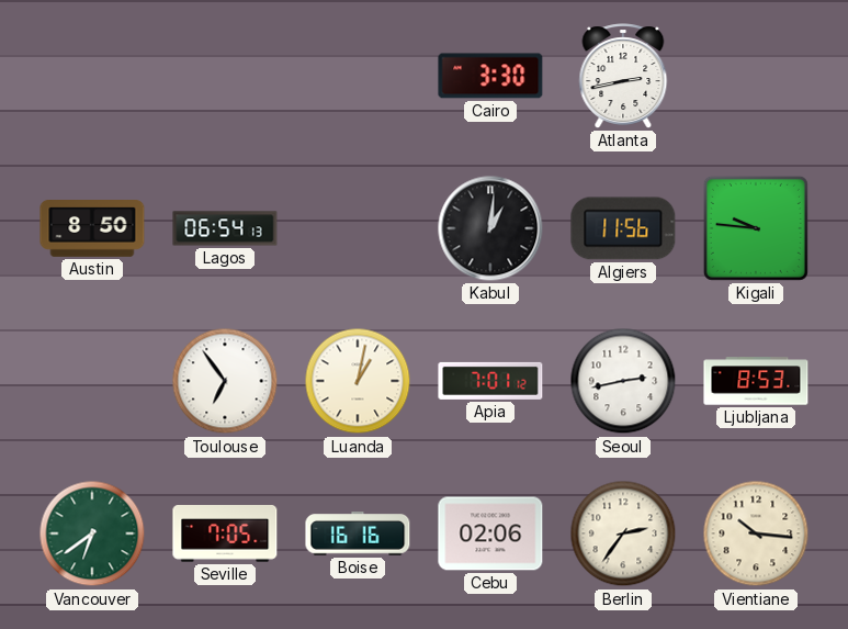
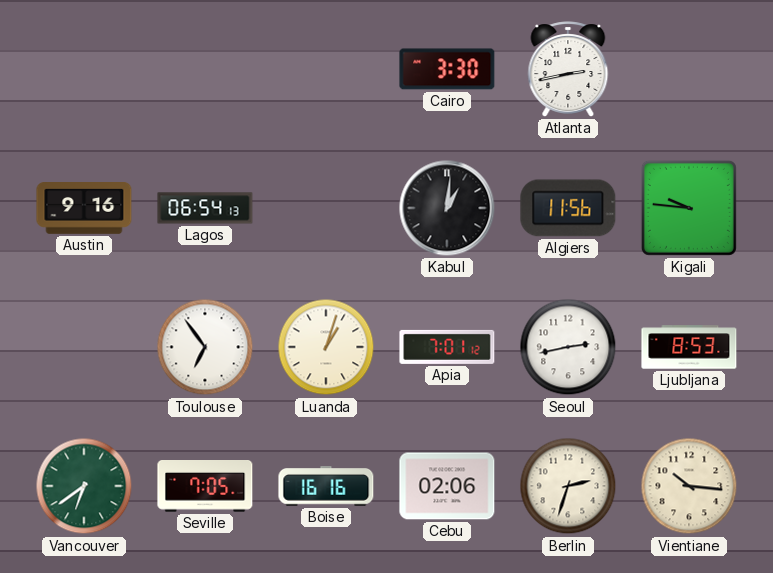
Austin: 8:50 -> 9:16 (84, 209)
Luanda: 1:02 -> 1:03 (326, 347)
Berlin: 2:36 -> 2:33 (568, 486)
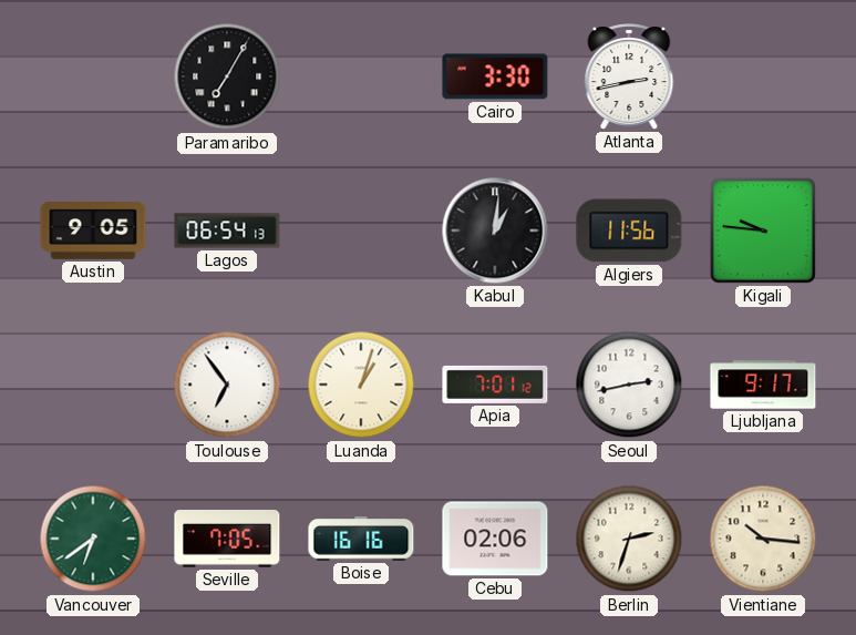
Paramaribo: none -> 7:05 (227, 76)
Austin: 9:16 -> 9:05 (93, 232)
Ljubljana: 8:53 -> 9:17 (763, 385)
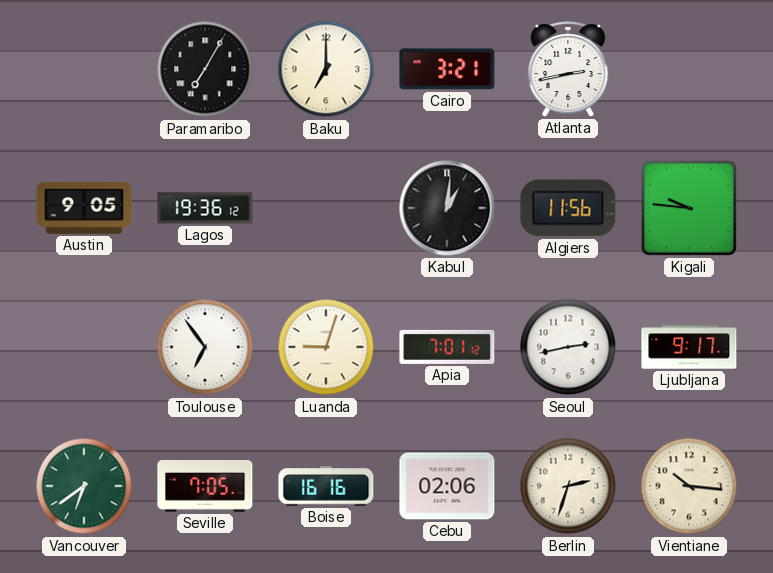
Baku: none -> 7:00 (326, 69)
Cairo: 3:30 -> 3:21 (447, 69)
Lagos: 06:54 -> 19:36 (205, 208)
Luanda: 1:03 -> 9:03 (326, 347)
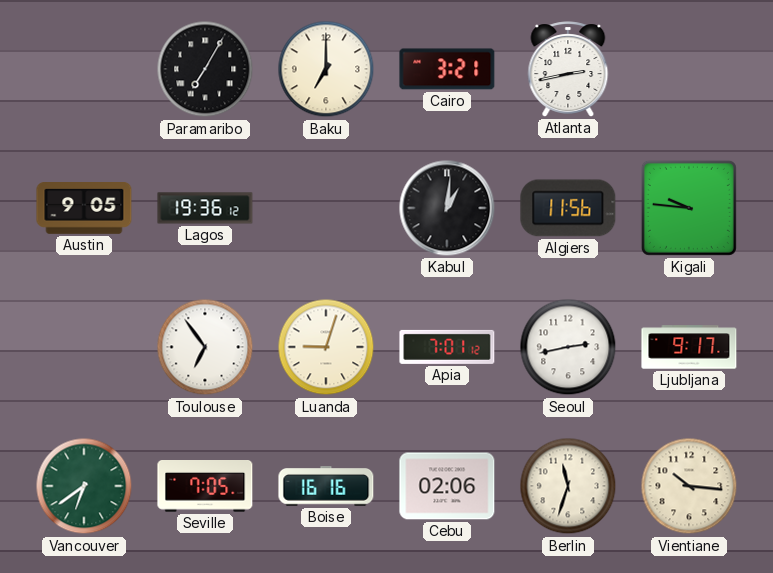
Berlin: 2:33 -> 11:33 (568, 486)
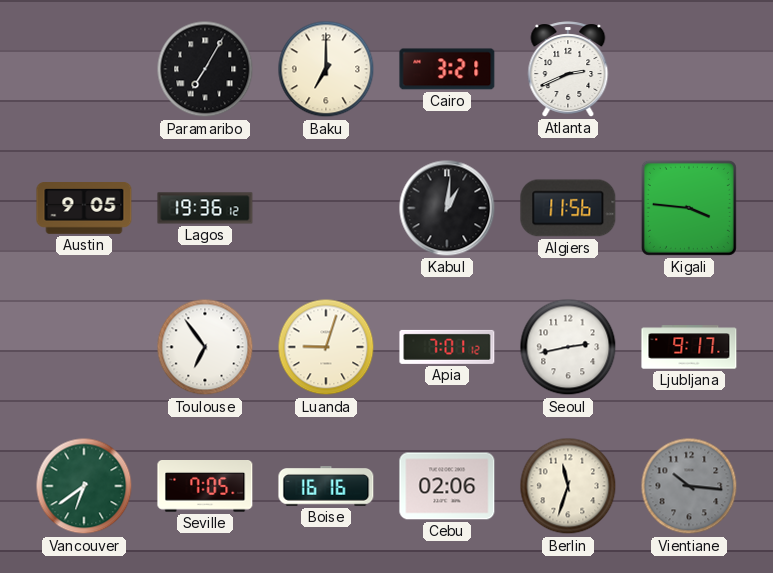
Atlanta: 2:43 -> 2:41 (568, 69)
Kigali: 9:46 -> 3:46 (689, 208)
Vientiane dial: cream -> grey (689, 486)
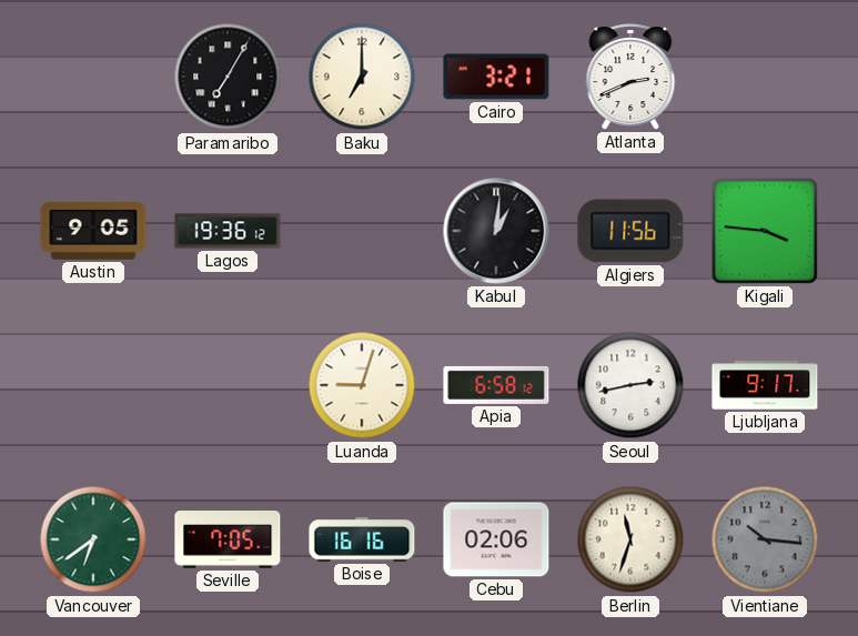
Toulouse: 6:54 -> none (205, 347)
Apia: 7:01 -> 6:58 (496, 385)
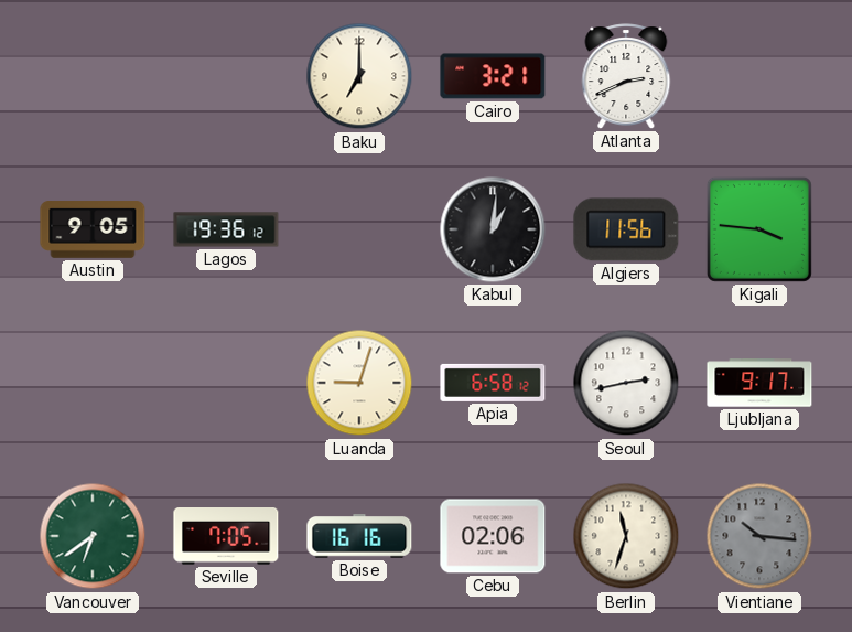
Paramaribo: 7:05 -> none (228, 77)
